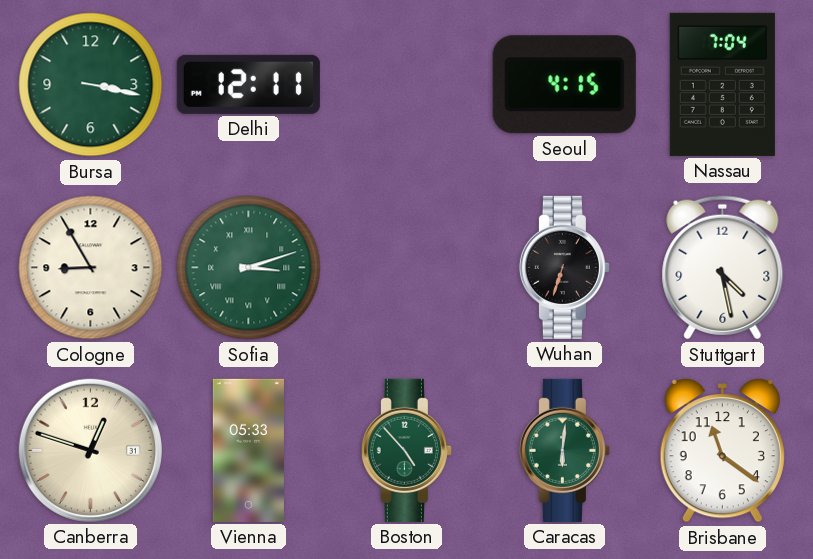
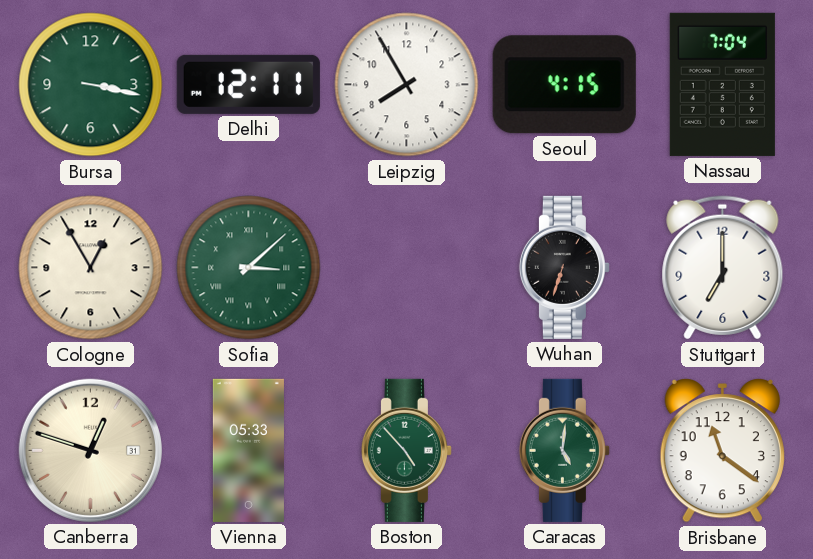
Leipzig: none -> 7:55 (407, 85)
Cologne: 8:55 -> 12:55 (91, 268)
Sofia: 3:12 -> 3:08 (249, 268)
Stuttgart: 4:28 -> 7:00 (723, 268)
Caracas: 6:01 -> 5:01 (564, 450)
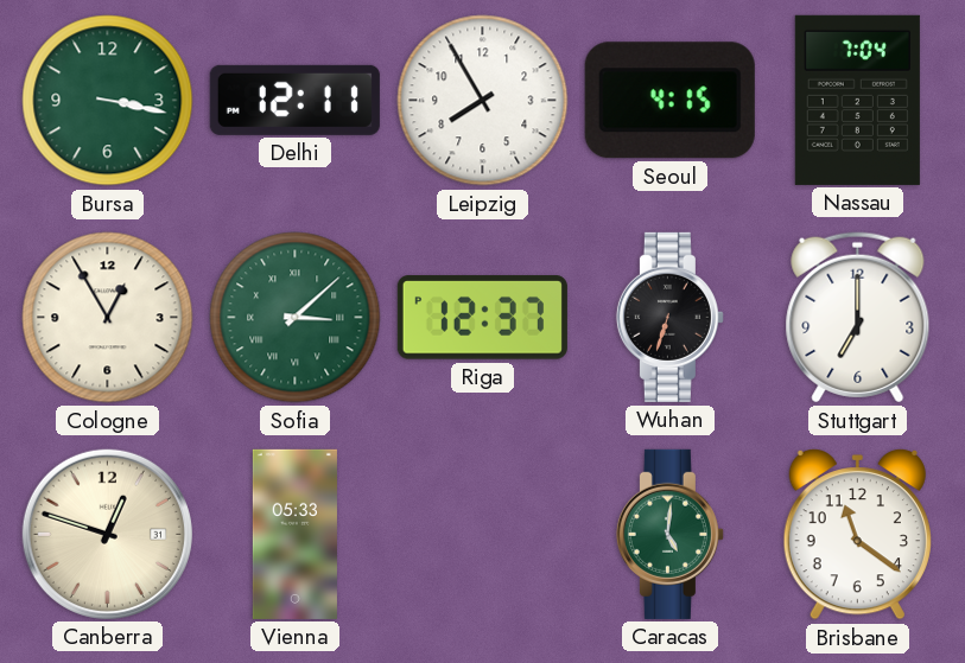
Riga: none -> 12:37 (482, 318)
Boston: 4:53 -> none (406, 450)
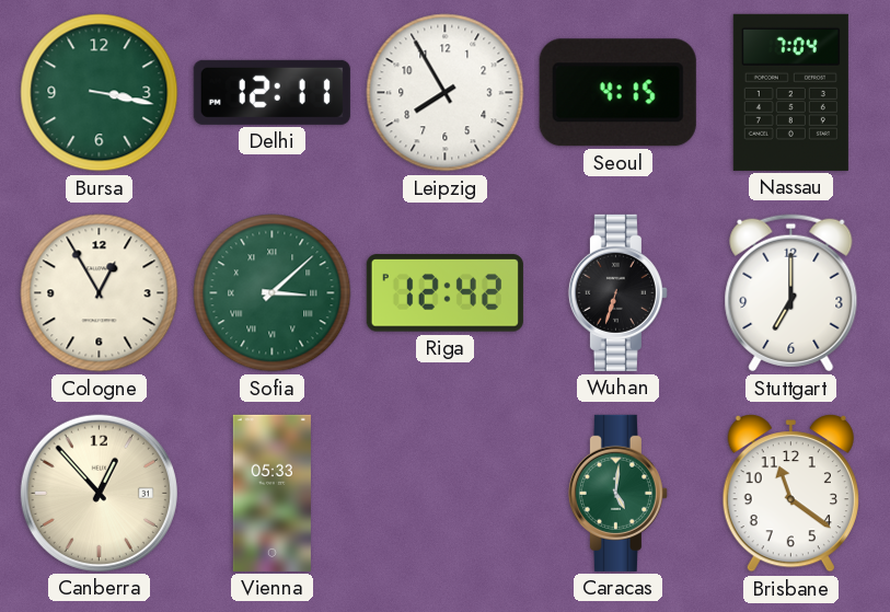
Riga: 12:37 -> 12:42 (444, 293)
Canberra: 12:48 -> 12:53 (99, 493)
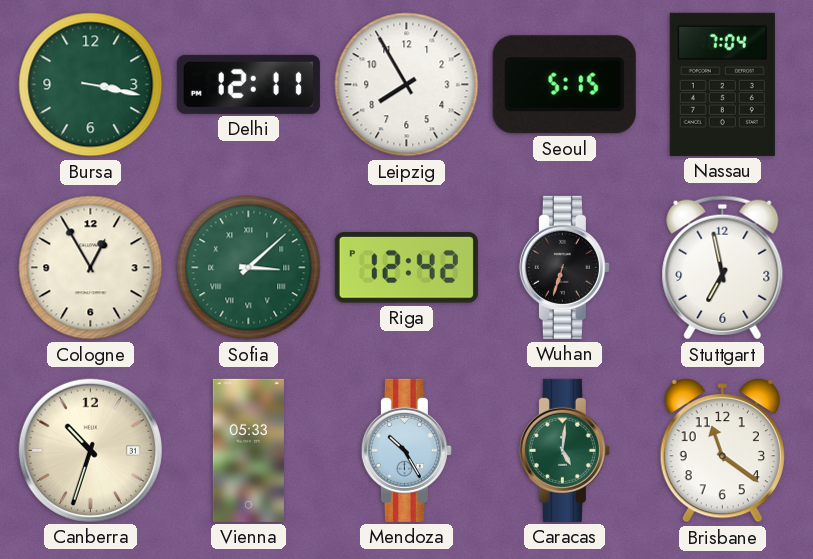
Seoul: 4:15 -> 5:15 (564, 85)
Stuttgart: 7:00 -> 6:58 (723, 268)
Canberra: 12:53 -> 10:33 (90, 450)
Mendoza: none -> 10:25 (406, 450)
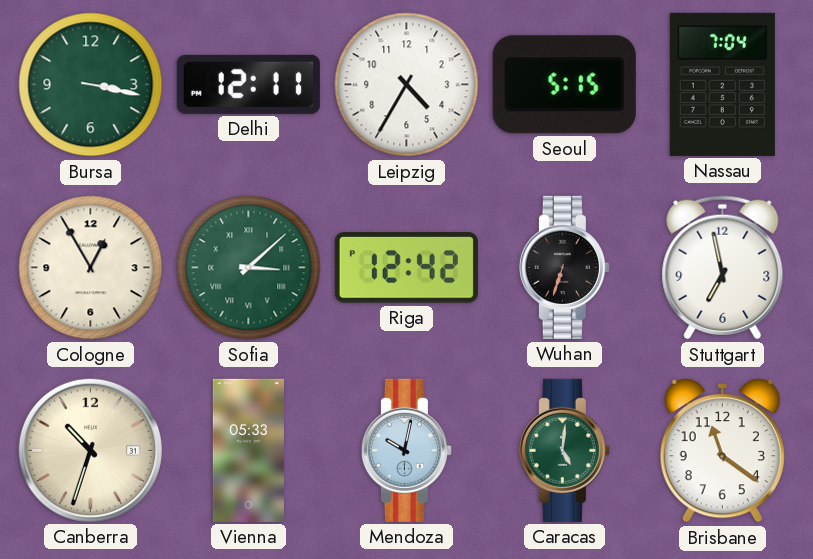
Leipzig: 7:55 -> 4:35 (407, 85)
Mendoza: 10:25 -> 10:02 (406, 450)
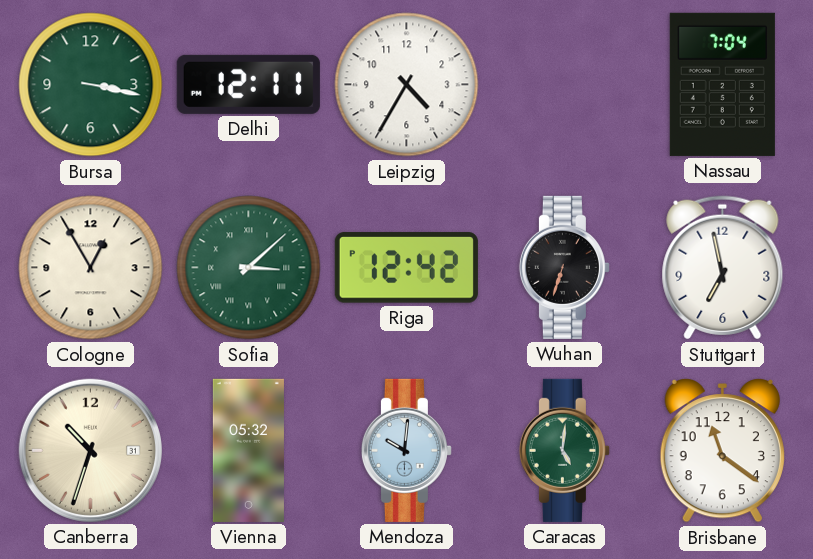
Seoul: 5:15 -> none (564, 85)
Vienna: 05:33 -> 05:32 (248, 450)
Mendoza: 10:02 -> 10:01 (406, 450)
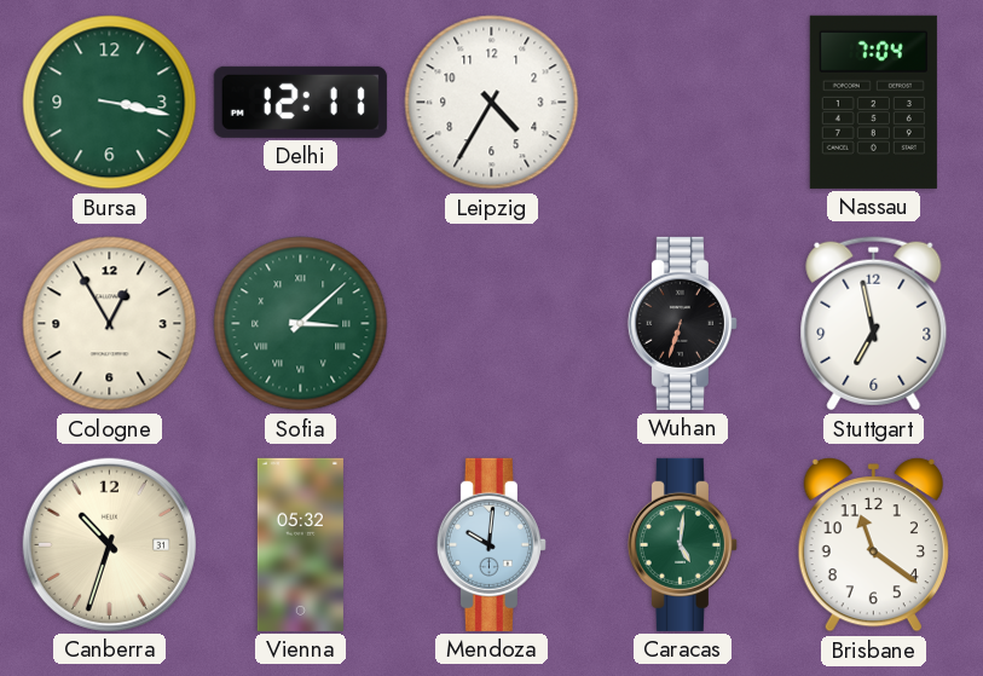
Riga: 12:42 -> none (406, 268)
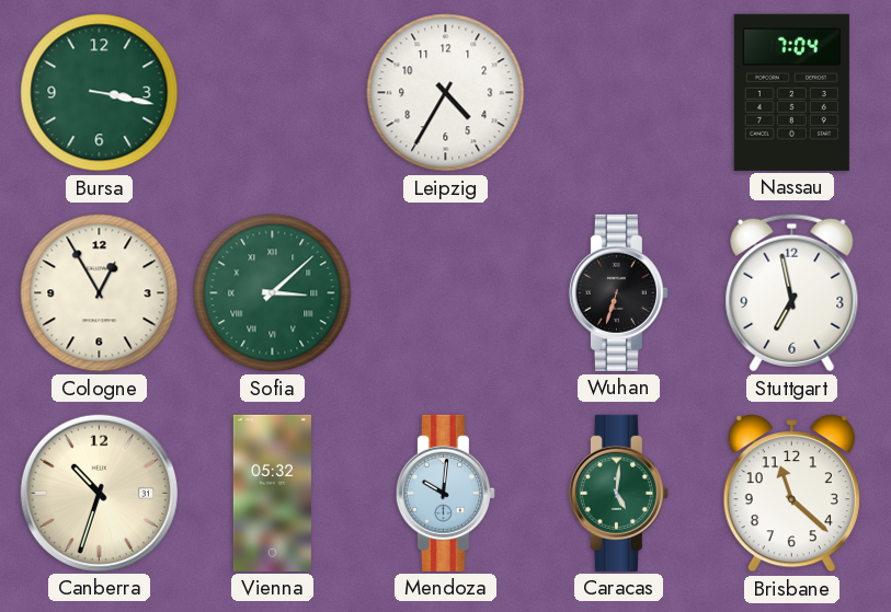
Delhi: 12:11 -> none (300, 102)
Brisbane: 11:21 -> 11:22 (791, 494)
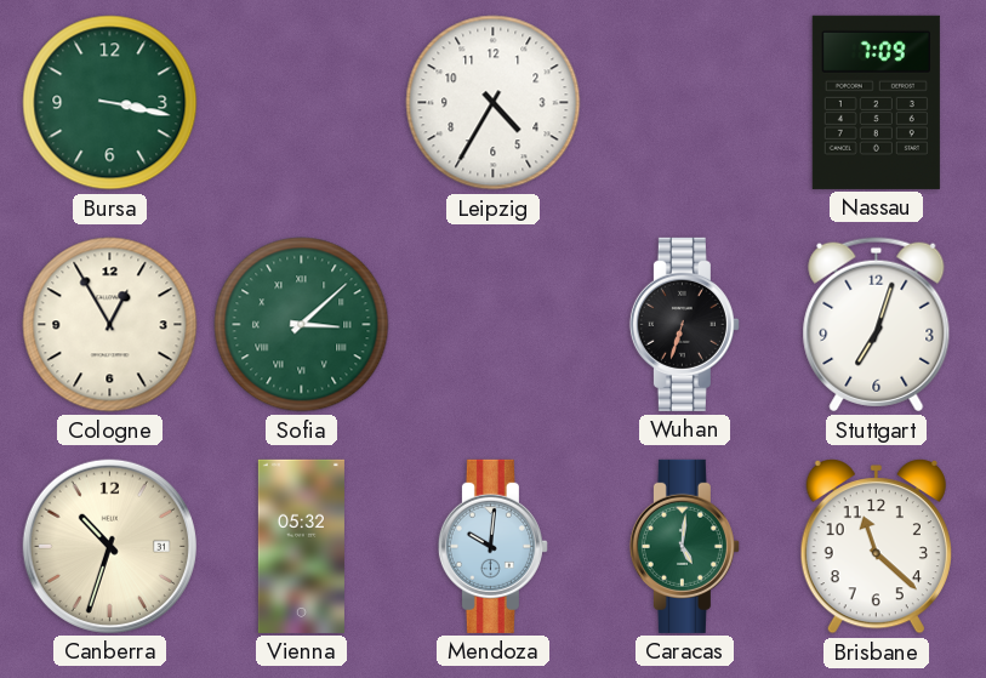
Nassau: 7:04 -> 7:09 (876, 102)
Stuttgart: 6:58 -> 7:03 (877, 325)
